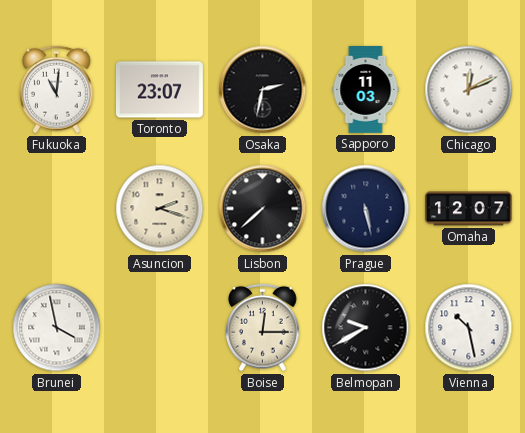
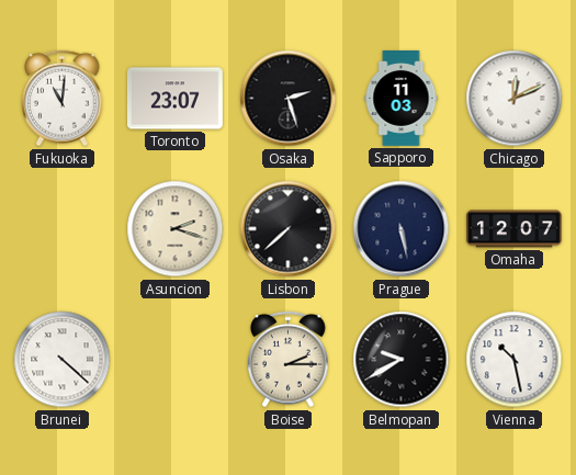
Osaka: 2:32 -> 2:27 (289, 99)
Brunei: 3:58 -> 4:22 (63, 360)
Boise: 12:15 -> 2:15 (289, 360)
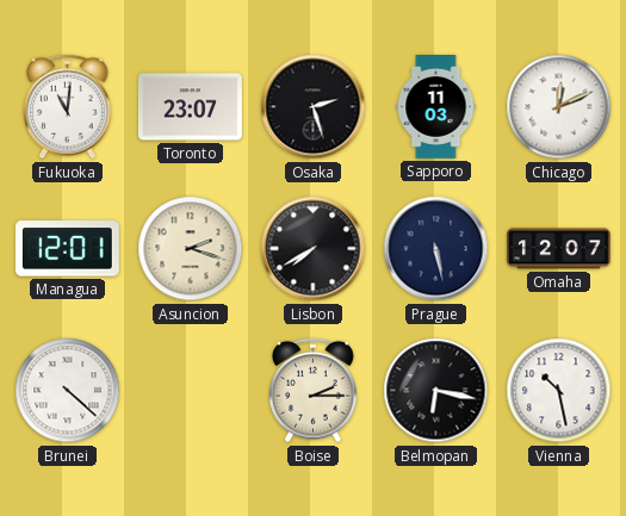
Managua: none -> 12:01 (67, 249)
Lisbon: 7:38 -> 7:40 (314, 249)
Belmopan: 9:40 -> 6:17 (436, 391)
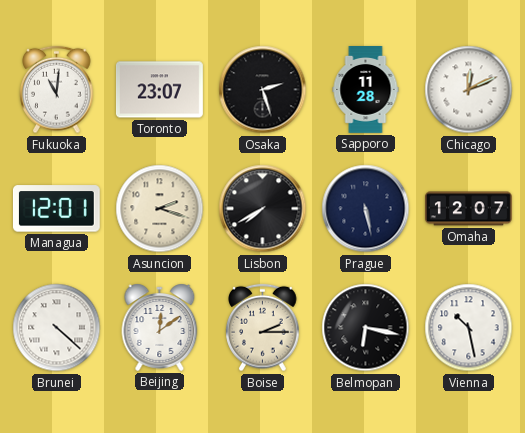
Sapporo: 11:03 -> 11:28 (366, 90)
Beijing: none -> 12:09 (160, 327)
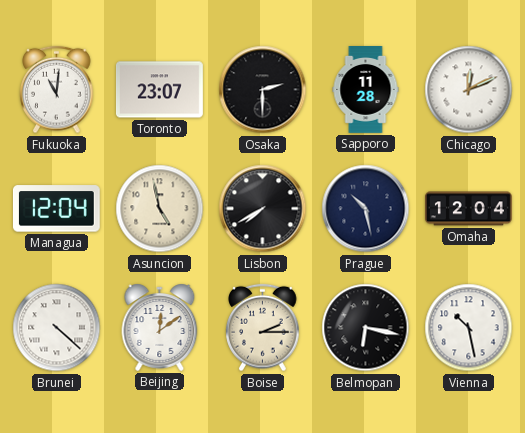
Osaka: 2:27 -> 2:30 (263, 90)
Managua: 12:01 -> 12:04 (56, 209)
Asuncion: 2:18 -> 4:58 (160, 209)
Prague: 5:28 -> 10:28 (366, 209)
Omaha: 12:07 -> 12:04 (468, 209)
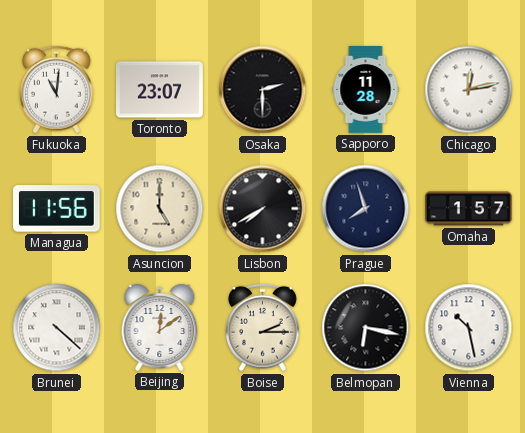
Chicago: 12:11 -> 12:13 (469, 90)
Managua: 12:04 -> 11:56 (56, 209)
Asuncion: 4:58 -> 5:00 (160, 209)
Prague: 10:28 -> 7:57 (366, 209)
Omaha: 12:04 -> 1:57 (468, 209)
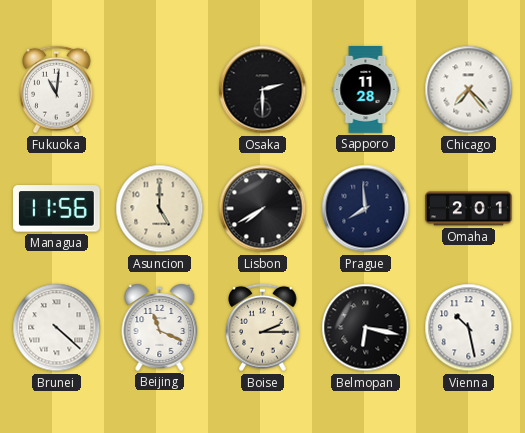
Toronto: 23:07 -> none (159, 90)
Chicago: 12:13 -> 7:23 (469, 90)
Prague: 7:57 -> 7:59 (366, 209)
Omaha: 1:57 -> 2:01 (468, 209)
Beijing: 12:09 -> 11:19 (160, 327)
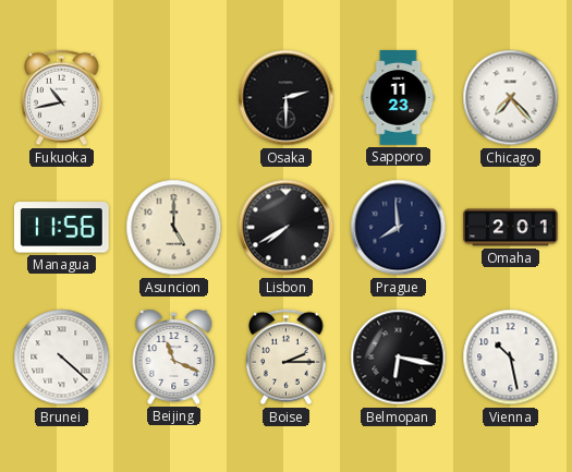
Fukuoka: 11:01 -> 10:43 (62, 98)
Sapporo: 11:28 -> 11:23 (399, 98)
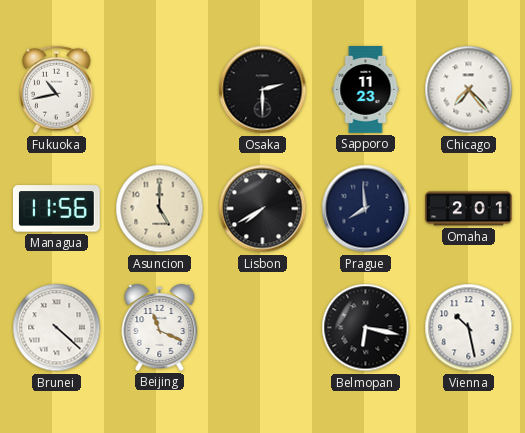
Boise: 2:15 -> none (287, 358)
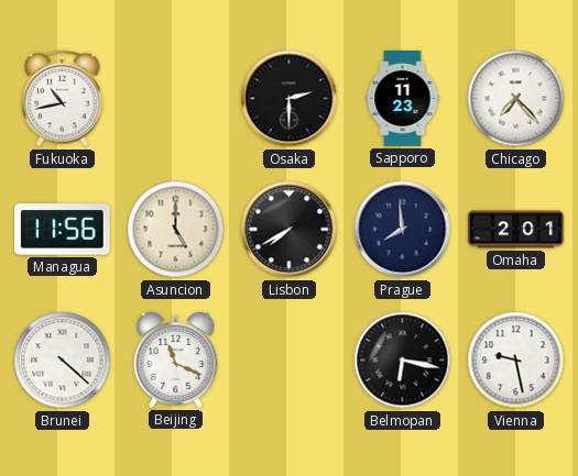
Vienna: 10:28 -> 9:28 (516, 361)
